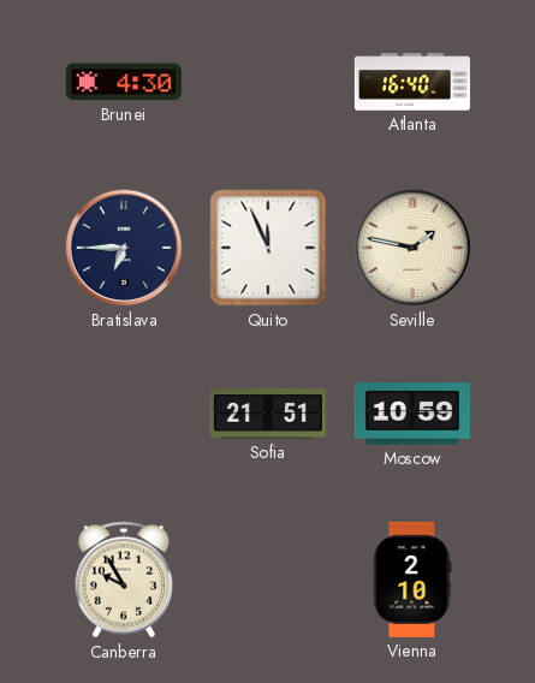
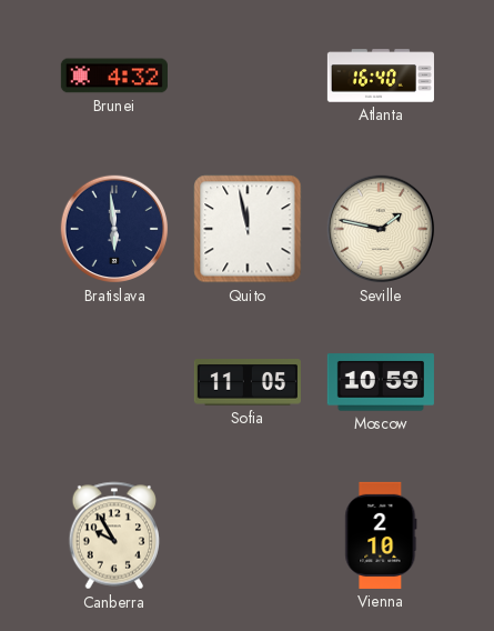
Brunei: 4:30 -> 4:32 (114, 76)
Bratislava: 6:45 -> 5:59 (114, 229)
Quito: 11:56 -> 11:58 (248, 229)
Sofia: 21:51 -> 11:05 (248, 382)
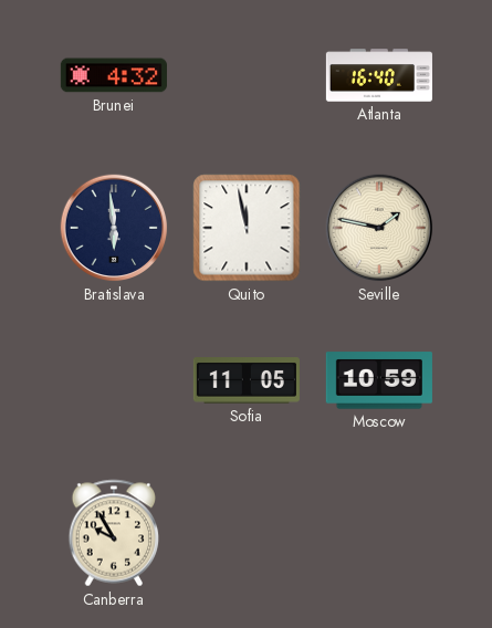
Vienna: 2:10 -> none (381, 535)
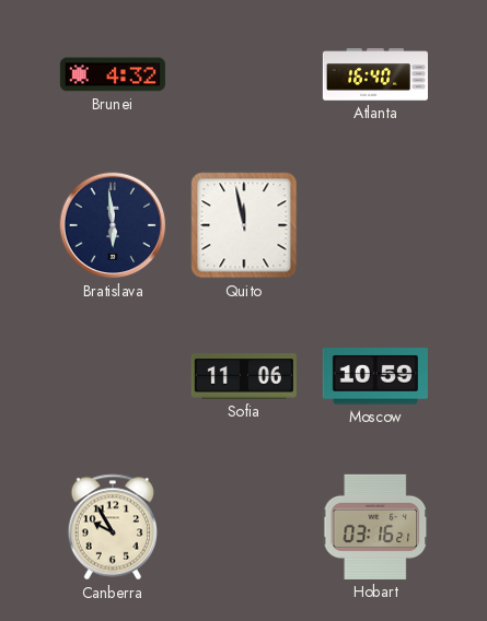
Seville: 1:47 -> none (379, 228)
Sofia: 11:05 -> 11:06 (244, 376)
Hobart: none -> 03:16 (375, 527)
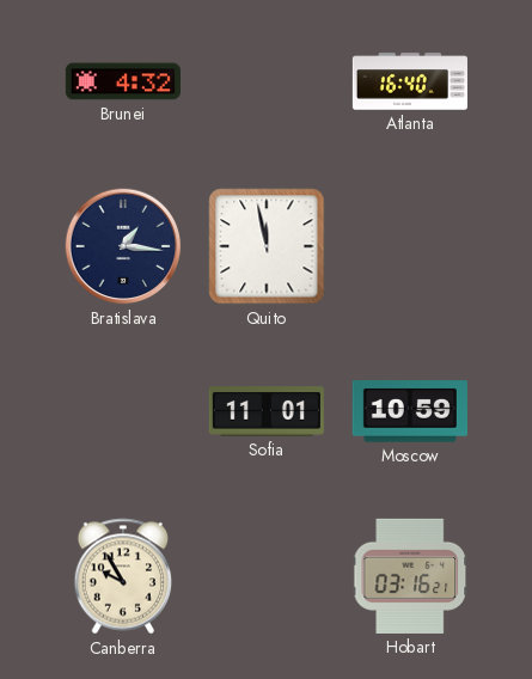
Bratislava: 5:59 -> 1:16 (123, 246)
Sofia: 11:06 -> 11:01 (267, 411)
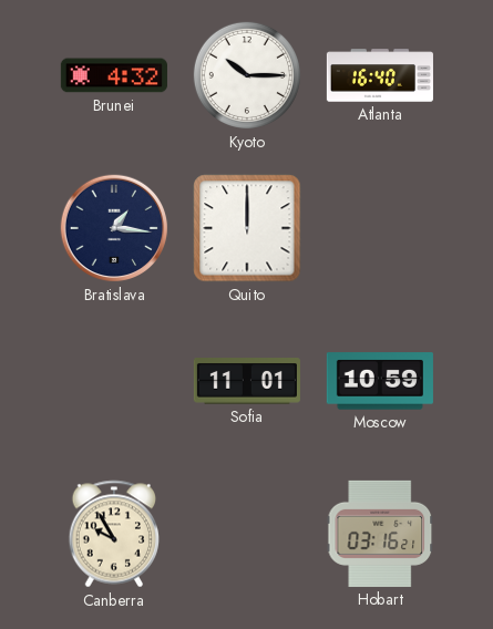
Kyoto: none -> 10:15 (247, 75)
Quito: 11:58 -> 12:00 (247, 228)
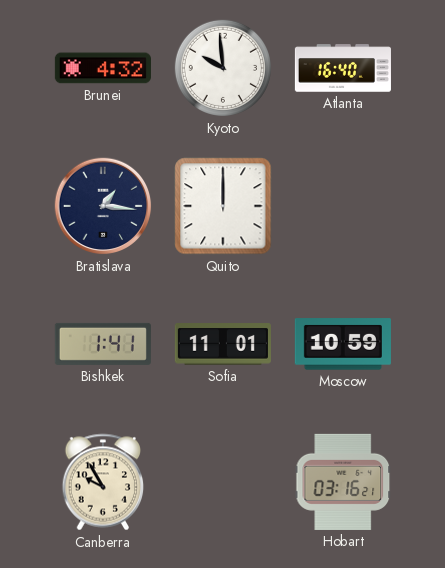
Kyoto: 10:15 -> 9:59 (223, 68)
Bishkek: none -> 1:41 (103, 344)
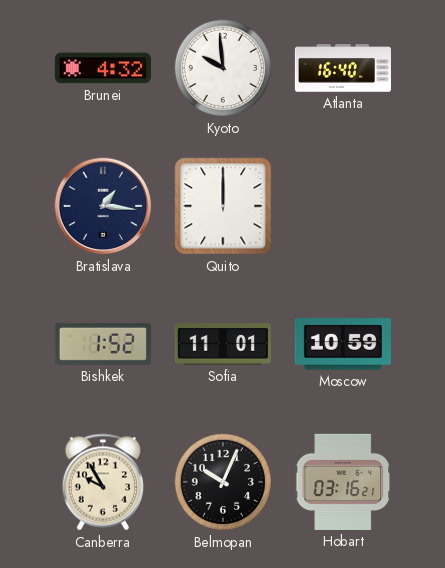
Bishkek: 1:41 -> 1:52 (103, 344)
Belmopan: none -> 10:04 (223, 482)
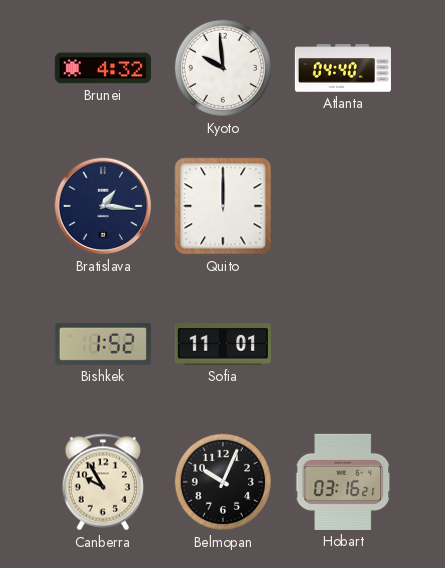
Atlanta: 16:40 -> 04:40 (343, 68)
Moscow: 10:59 -> none (343, 344)
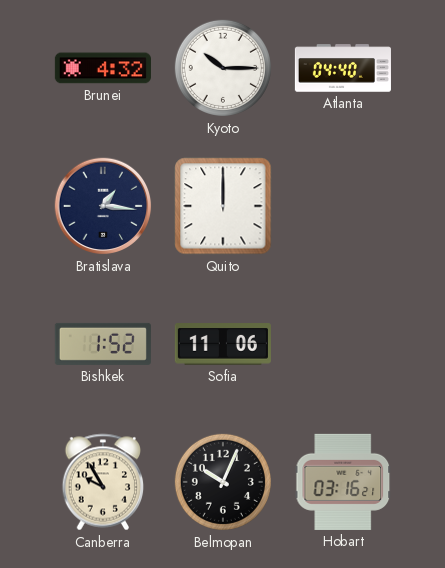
Kyoto: 9:59 -> 10:15 (223, 68)
Sofia: 11:01 -> 11:06 (223, 344)
